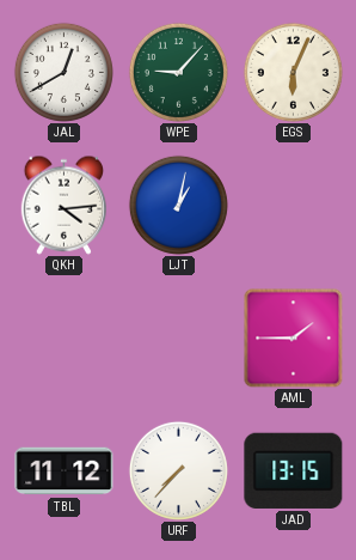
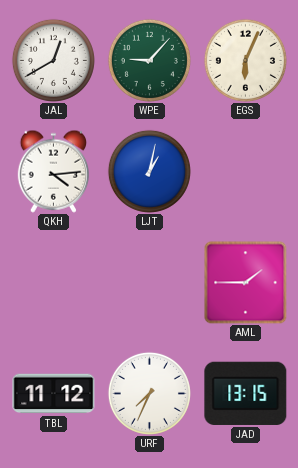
URF: 7:37 -> 7:34 (149, 393)
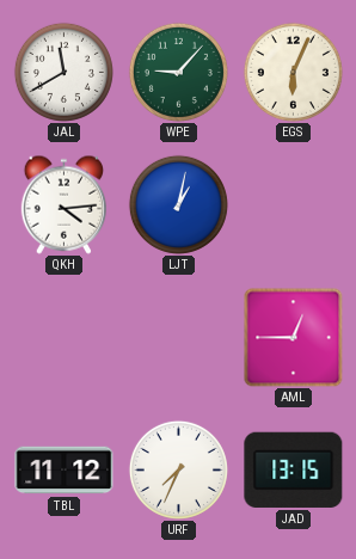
JAL: 12:40 -> 11:40 (63, 72)
AML: 1:45 -> 12:45 (293, 337)
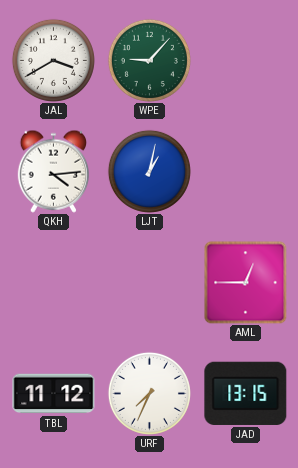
JAL: 11:40 -> 3:40 (53, 60)
EGS: 6:04 -> none (293, 72)
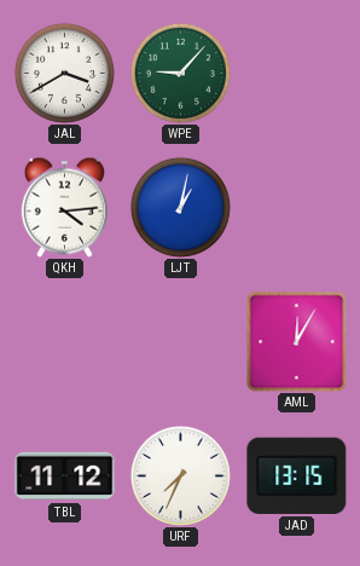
AML: 12:45 -> 12:05 (296, 341)
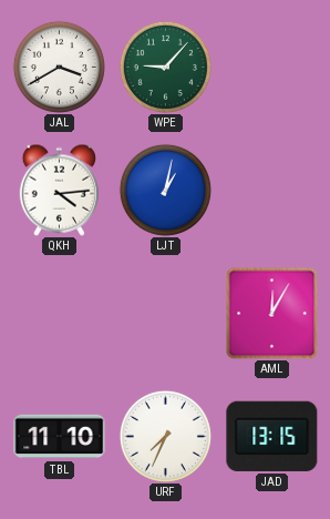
TBL: 11:12 -> 11:10 (60, 437)
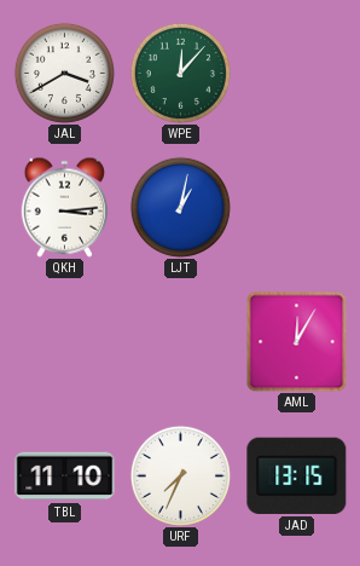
WPE: 9:07 -> 12:07 (180, 73)
QKH: 4:14 -> 3:14 (64, 207)
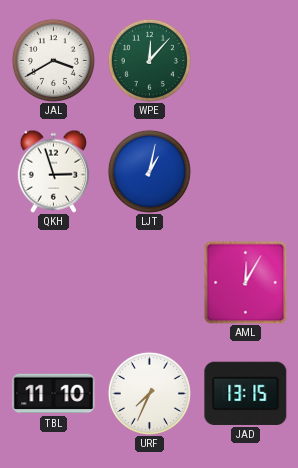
QKH: 3:14 -> 2:57 (53, 171)
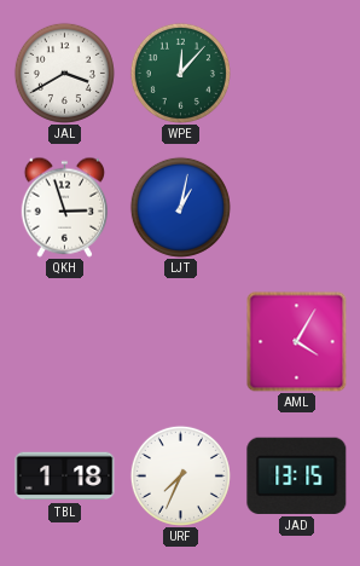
AML: 12:05 -> 4:05 (296, 341)
TBL: 11:10 -> 1:18 (65, 477)
